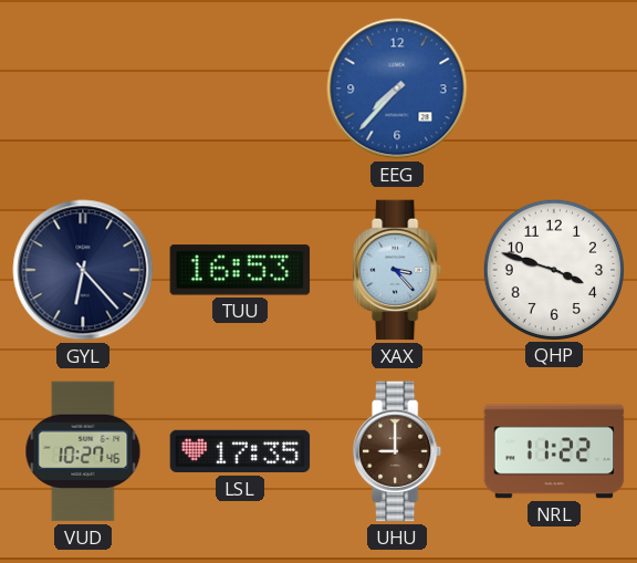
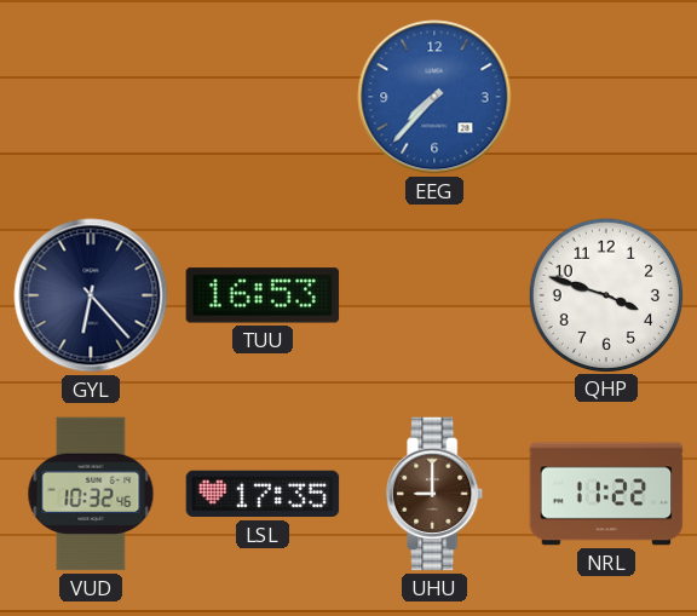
XAX: 3:23 -> none (398, 270)
VUD: 10:27 -> 10:32 (91, 494)
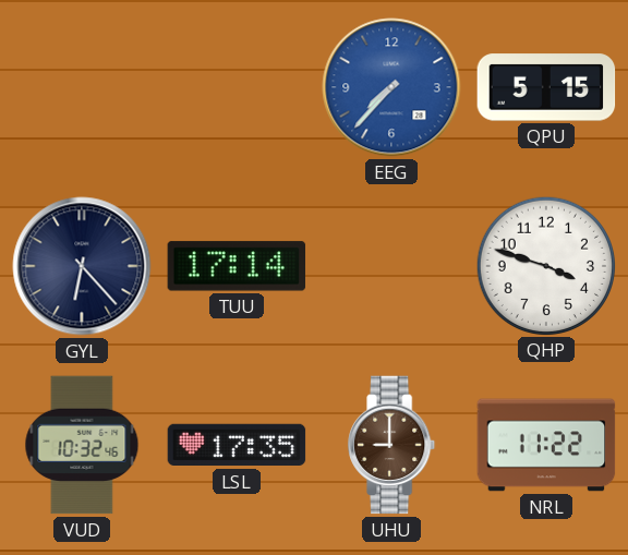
QPU: none -> 5:15 (546, 87)
TUU: 16:53 -> 17:14 (237, 266)
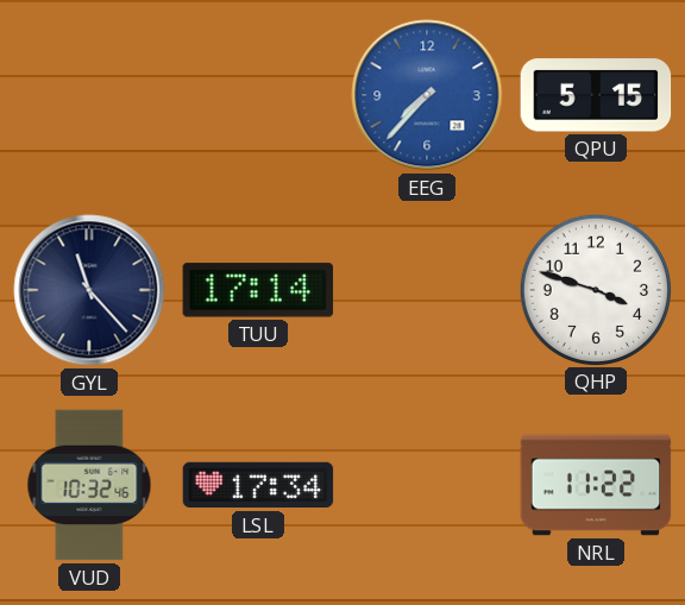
GYL: 6:23 -> 11:23 (89, 290)
LSL: 17:35 -> 17:34 (258, 485)
UHU: 9:00 -> none (392, 445)
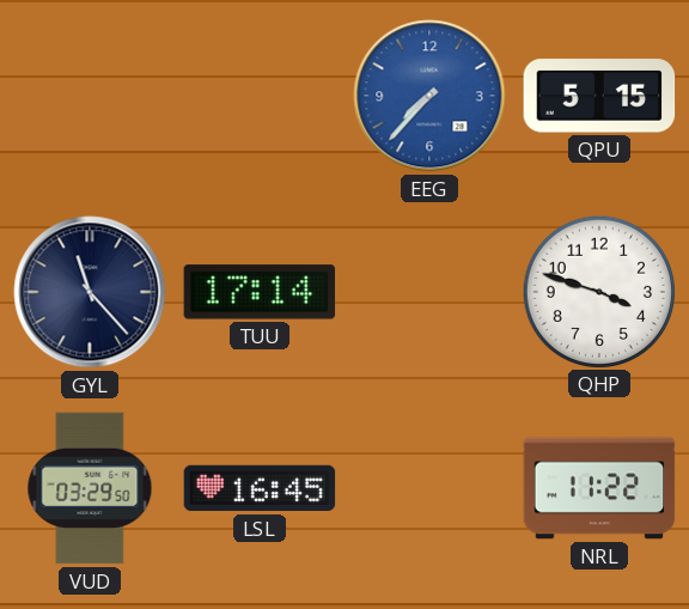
VUD: 10:32 -> 03:29 (90, 488)
LSL: 17:34 -> 16:45 (260, 488)
